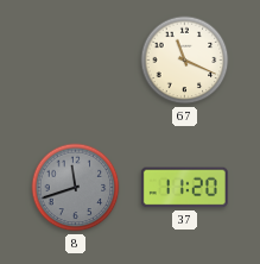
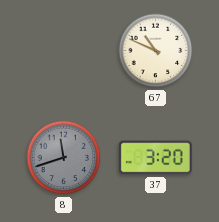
67: 11:19 -> 10:49 (156, 51)
37: 11:20 -> 3:20 (155, 158)
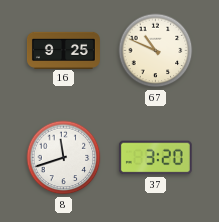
16: none -> 9:25 (63, 50)
8 dial: grey -> white (64, 158)
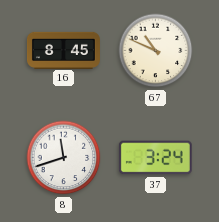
16: 9:25 -> 8:45 (63, 50)
37: 3:20 -> 3:24 (155, 158)
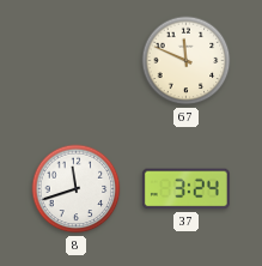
16: 8:45 -> none (63, 50)
67: 10:49 -> 11:49 (187, 61)
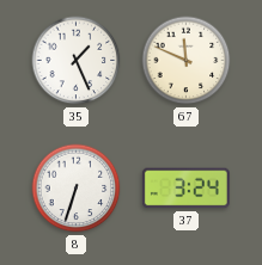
35: none -> 1:26 (77, 61)
8: 11:42 -> 6:33 (77, 189)
